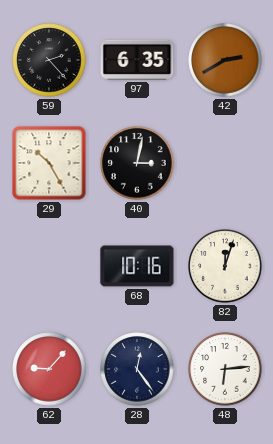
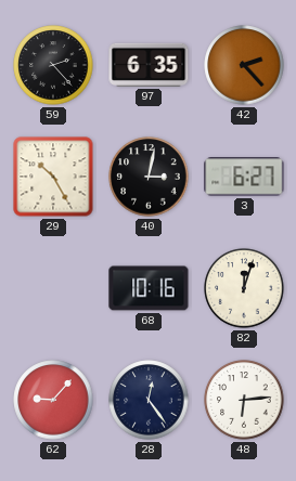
42: 2:40 -> 2:23 (244, 65)
3: none -> 6:27 (244, 177)
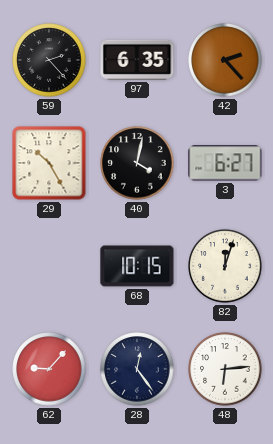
40: 3:02 -> 4:02 (137, 163)
68: 10:16 -> 10:15 (137, 266)
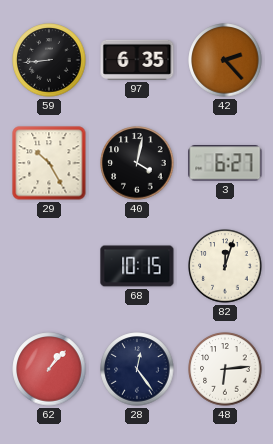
59: 2:23 -> 8:44 (49, 60)
62: 9:07 -> 1:07 (49, 369)
